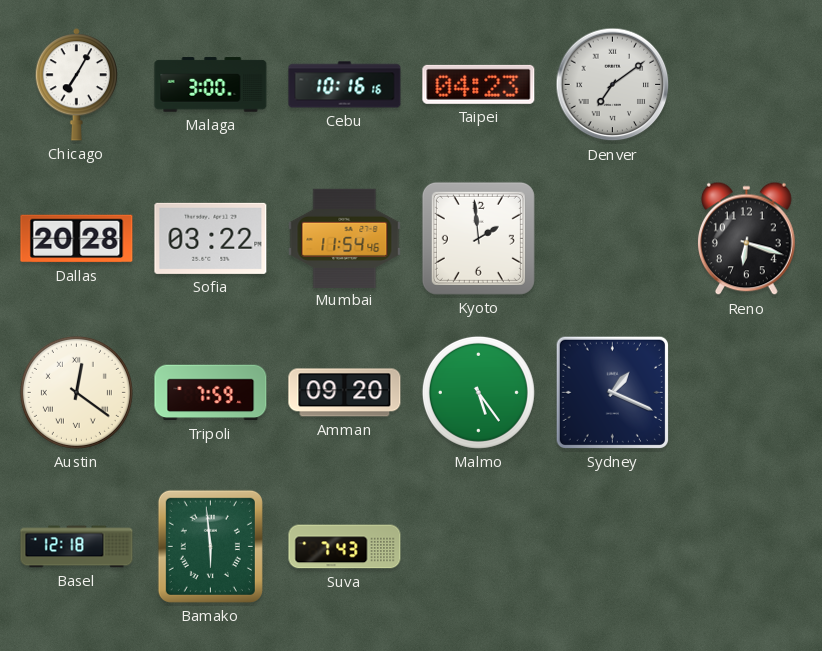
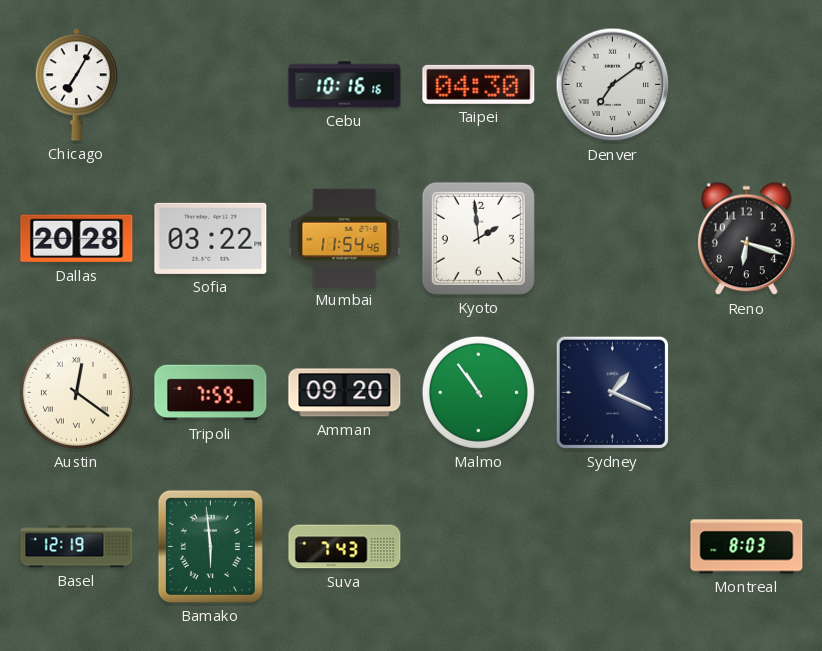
Malaga: 3:00 -> none (211, 85)
Taipei: 04:23 -> 04:30 (479, 84)
Malmo: 5:24 -> 10:54 (478, 392)
Basel: 12:18 -> 12:19 (77, 547)
Montreal: none -> 8:03 (747, 547)
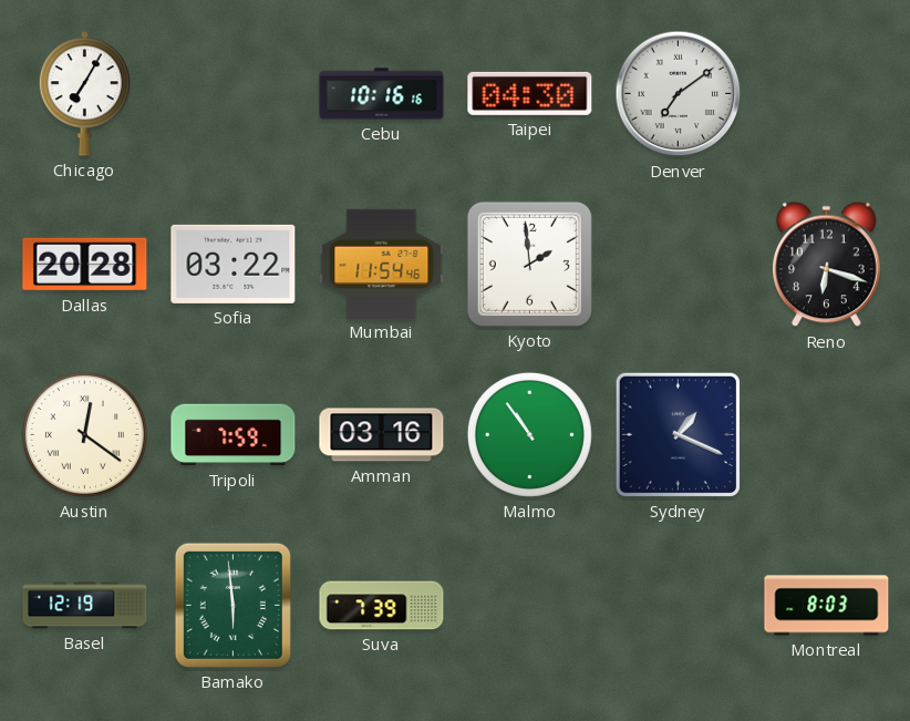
Amman: 09:20 -> 03:16 (382, 435)
Suva: 7:43 -> 7:39 (382, 606)
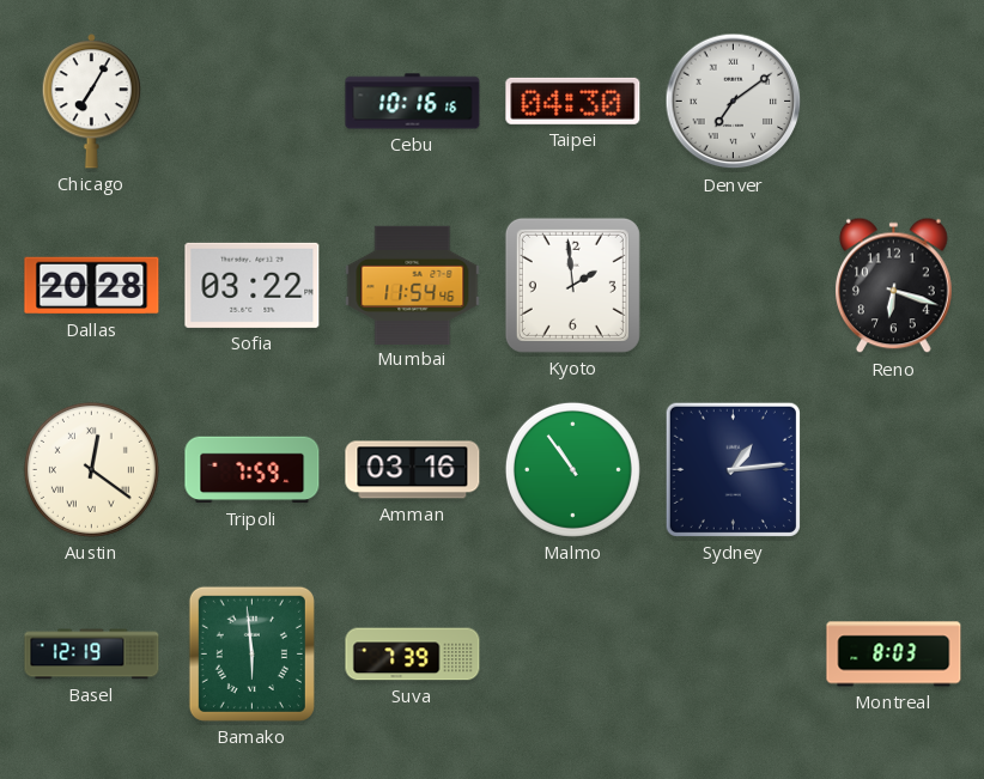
Sydney: 1:19 -> 1:14 (733, 469)
